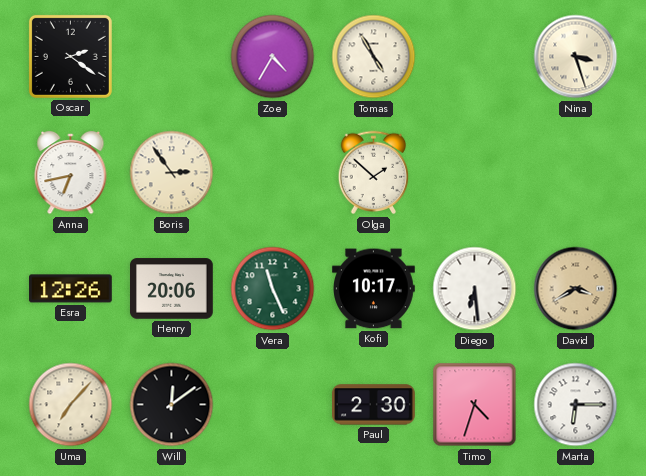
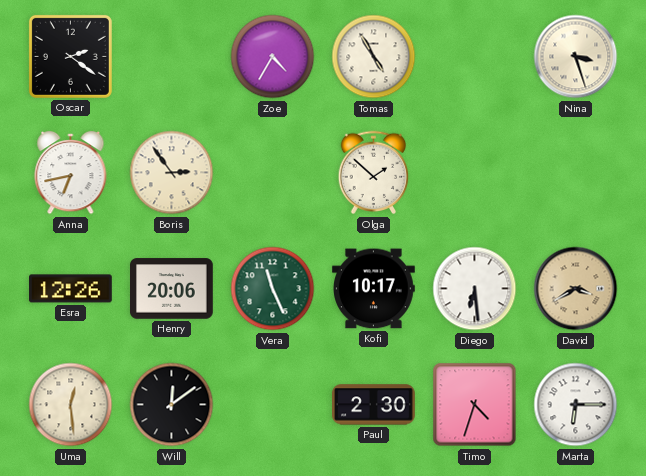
Uma: 7:07 -> 12:29 (71, 405)
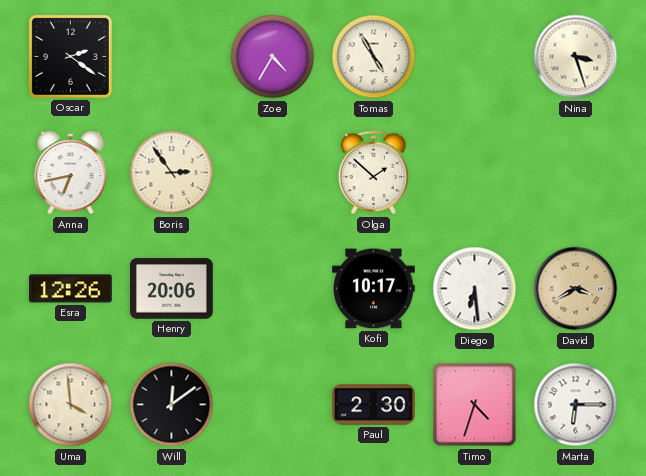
Vera: 11:26 -> none (273, 289)
Uma: 12:29 -> 3:59 (71, 405)
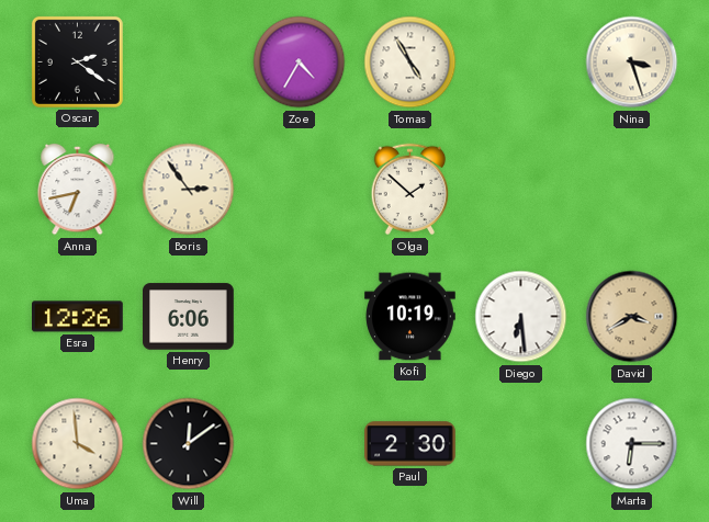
Henry: 20:06 -> 6:06 (189, 317)
Kofi: 10:17 -> 10:19 (410, 317)
Timo: 4:33 -> none (475, 405)
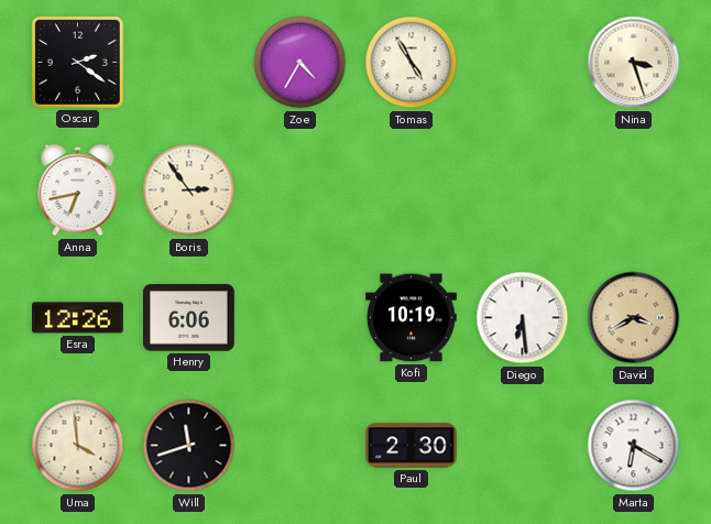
Olga: 1:52 -> none (410, 190)
Will: 12:09 -> 11:42 (189, 446)
Marta: 6:15 -> 6:20 (634, 446)
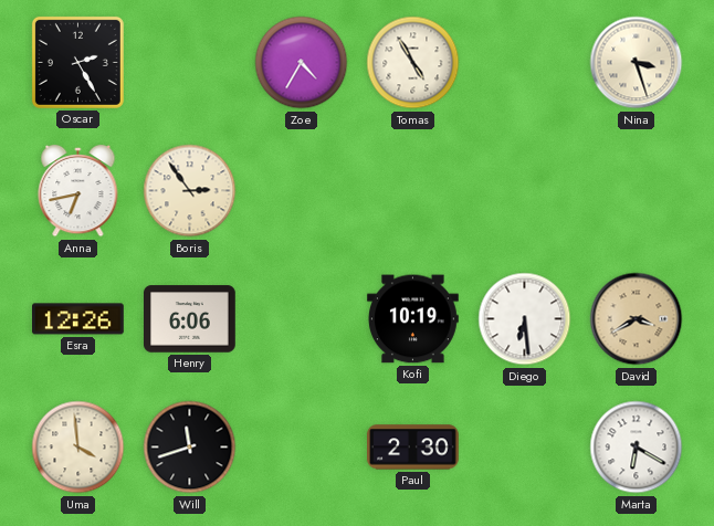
Oscar: 2:21 -> 2:25 (77, 62)
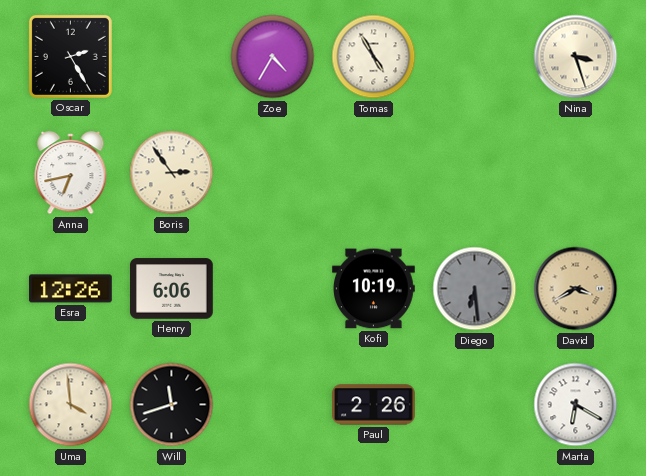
Diego dial: white -> grey (475, 289)
Paul: 2:30 -> 2:26 (374, 405)
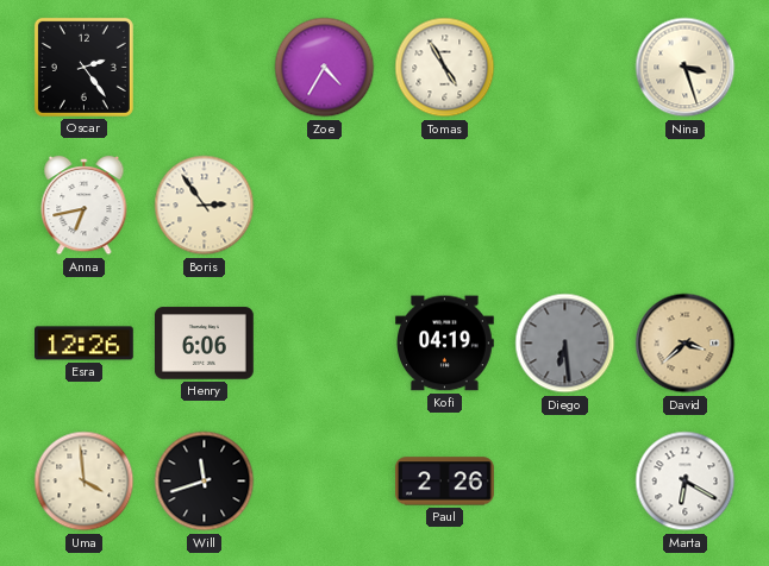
Oscar: 2:25 -> 2:24 (83, 67)
Kofi: 10:19 -> 04:19 (445, 344)
David: 3:40 -> 3:38 (686, 344)
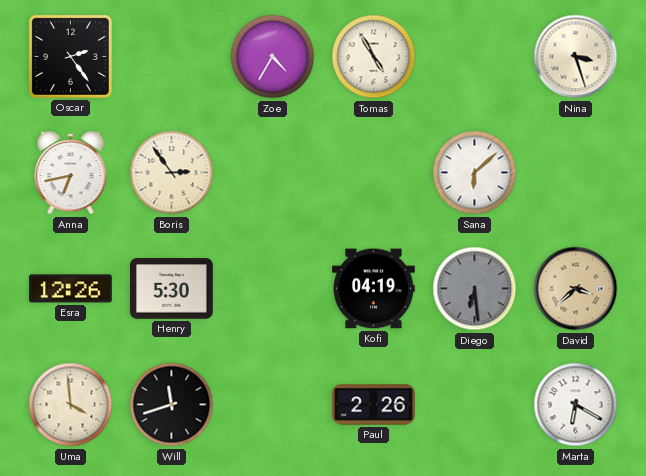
Sana: none -> 6:08 (475, 173)
Henry: 6:06 -> 5:30 (172, 289)
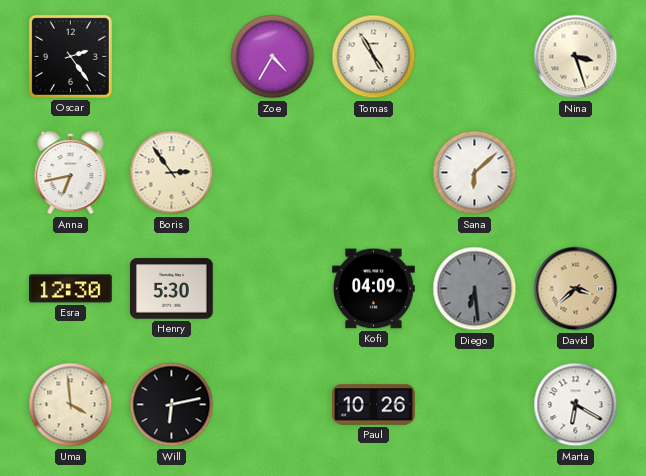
Esra: 12:26 -> 12:30 (71, 289)
Kofi: 04:19 -> 04:09 (374, 289)
Will: 11:42 -> 6:13 (172, 405)
Paul: 2:26 -> 10:26 (374, 405)
